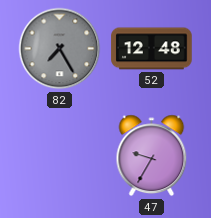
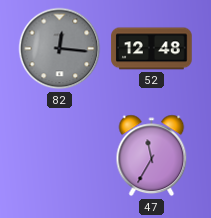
82: 7:25 -> 12:16 (60, 49)
47: 9:35 -> 11:35 (152, 156)
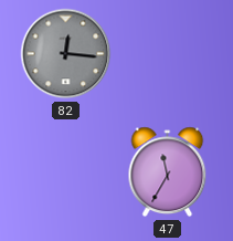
52: 12:48 -> none (152, 49)
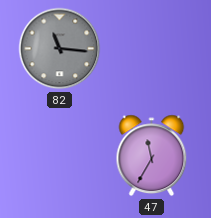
82: 12:16 -> 11:16 (60, 49)
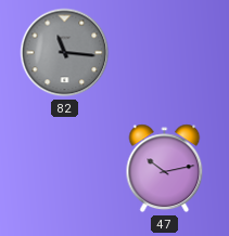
47: 11:35 -> 10:13 (165, 169)
